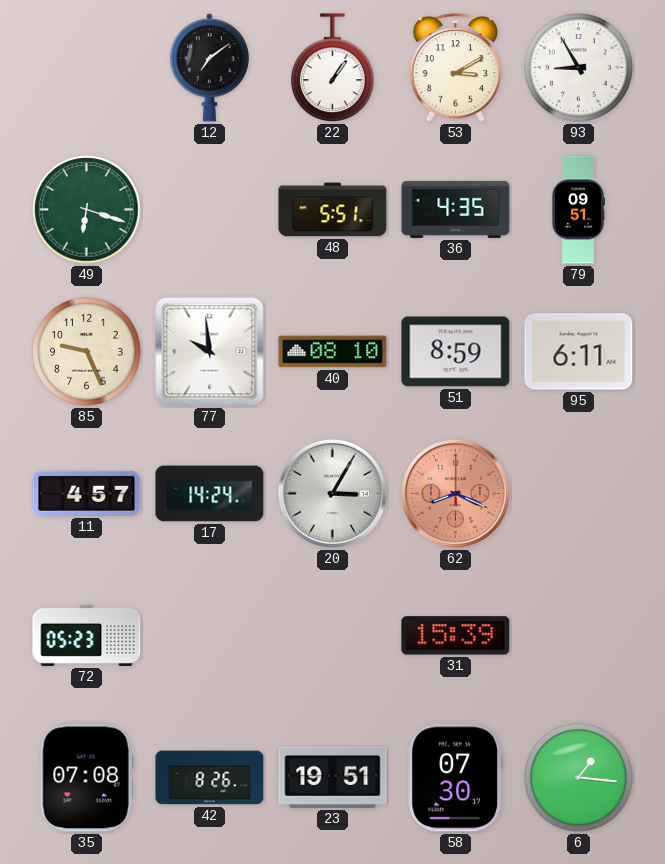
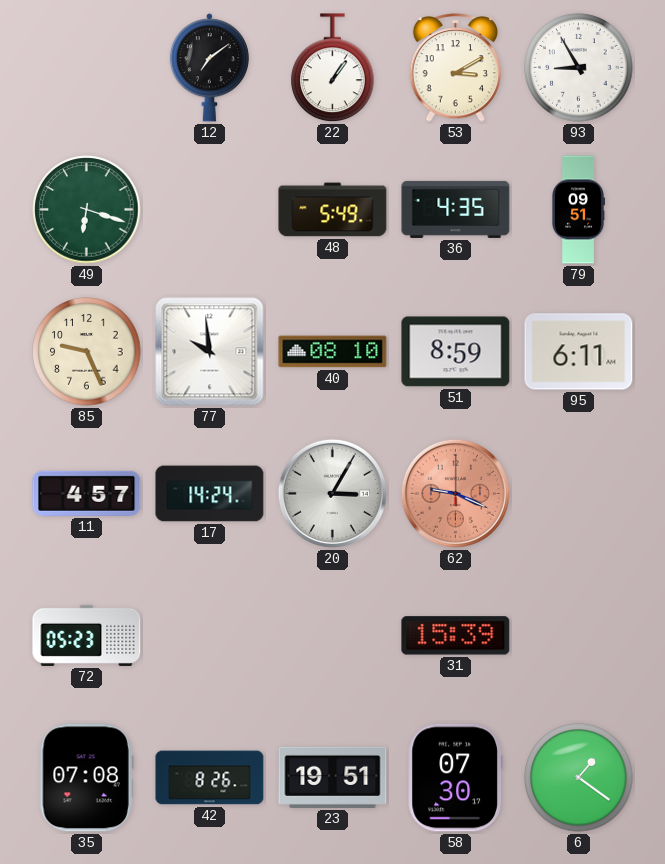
48: 5:51 -> 5:49 (333, 210)
62: 8:19 -> 9:19 (455, 493)
6: 1:16 -> 1:21 (579, 778)
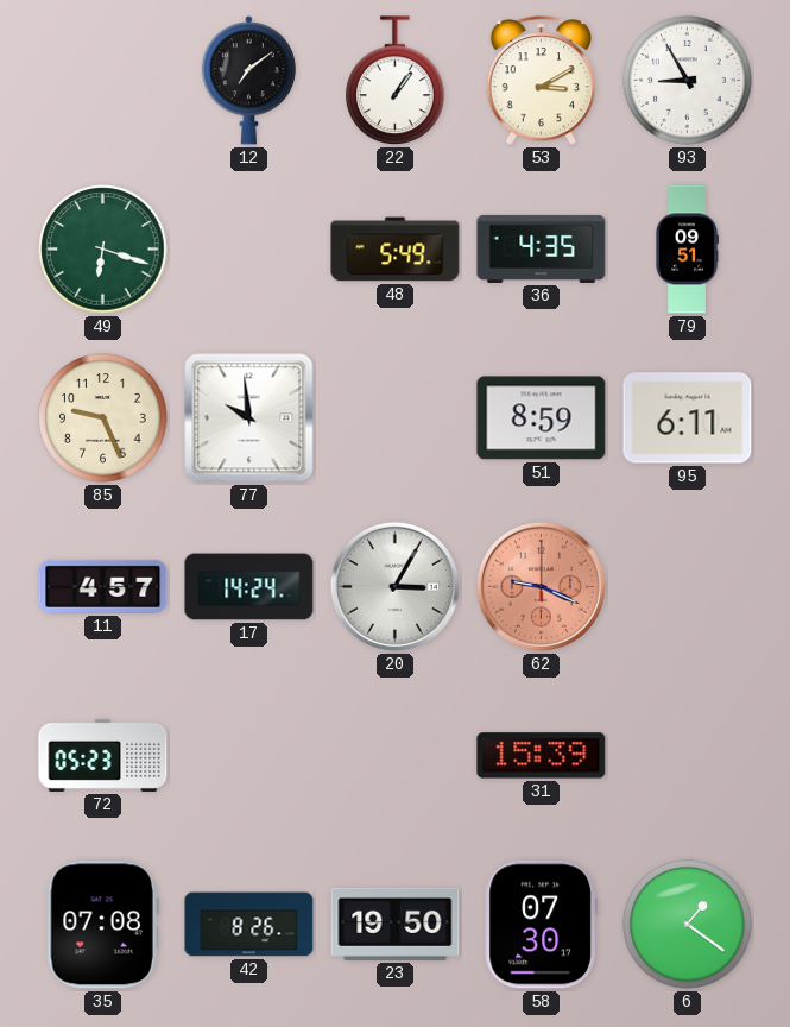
40: 08:10 -> none (333, 352)
23: 19:51 -> 19:50 (396, 924)
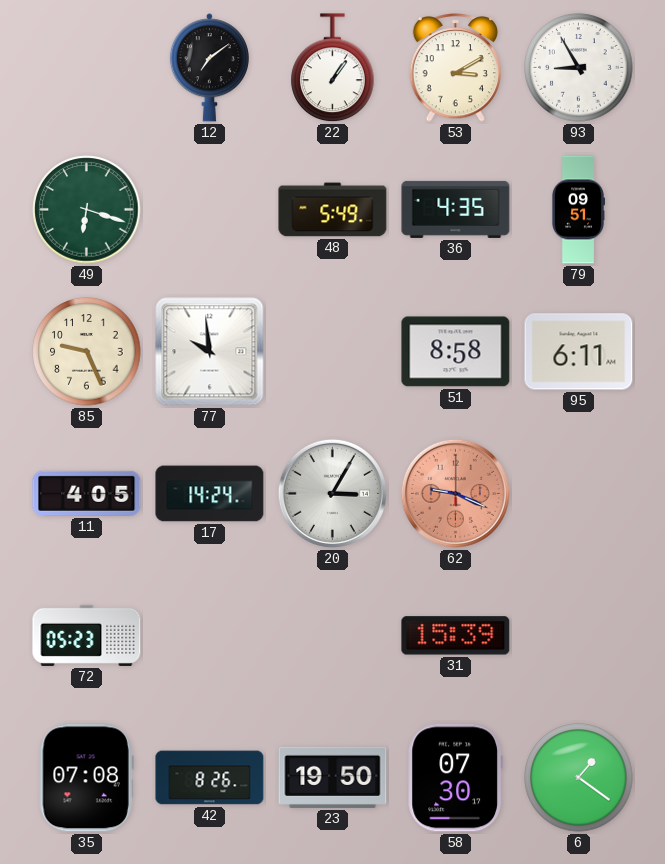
51: 8:59 -> 8:58 (456, 352)
11: 4:57 -> 4:05 (87, 493)
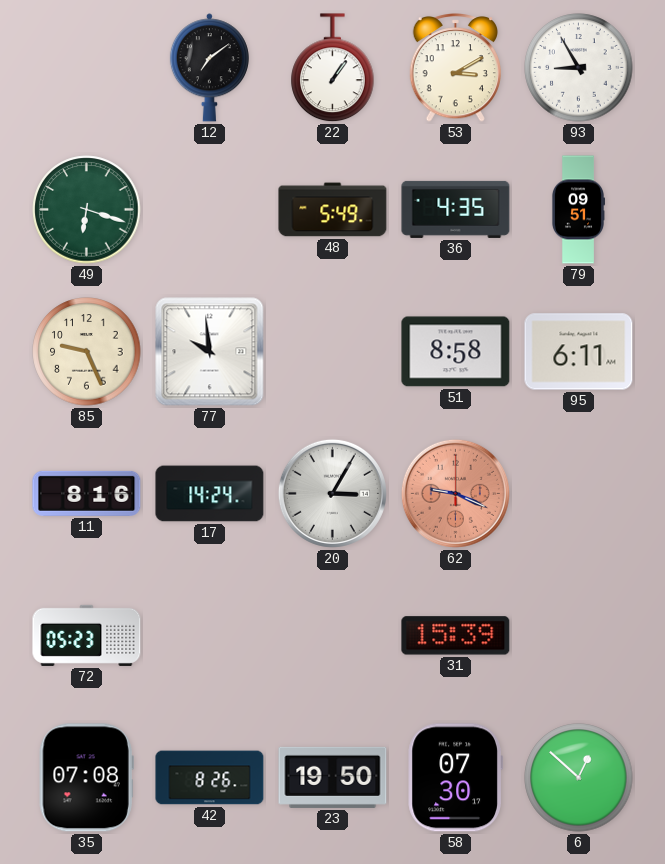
11: 4:05 -> 8:16 (87, 493)
6: 1:21 -> 12:52 (579, 778)
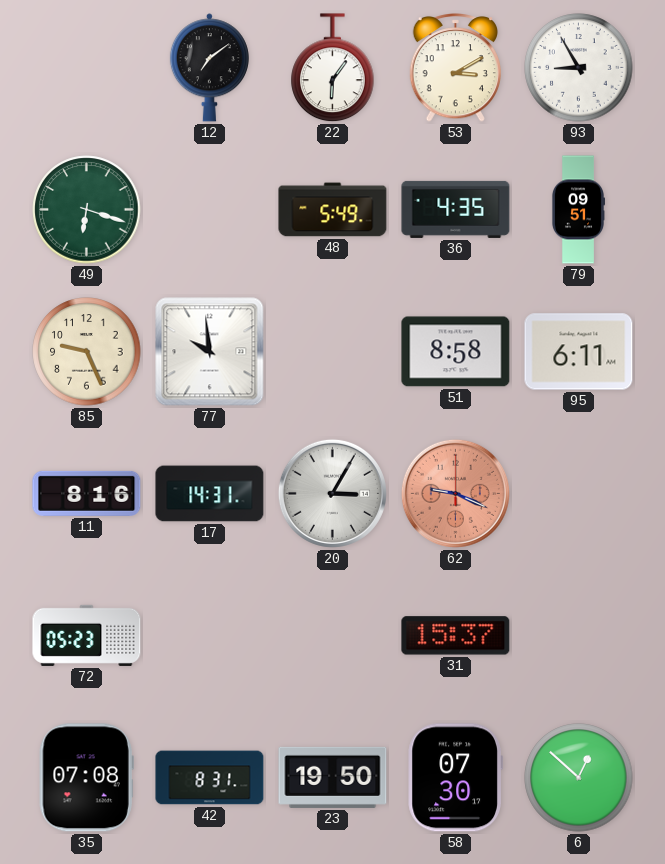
22: 1:06 -> 6:06 (333, 68)
17: 14:24 -> 14:31 (210, 494)
31: 15:39 -> 15:37 (456, 636)
42: 8:26 -> 8:31 (210, 778)
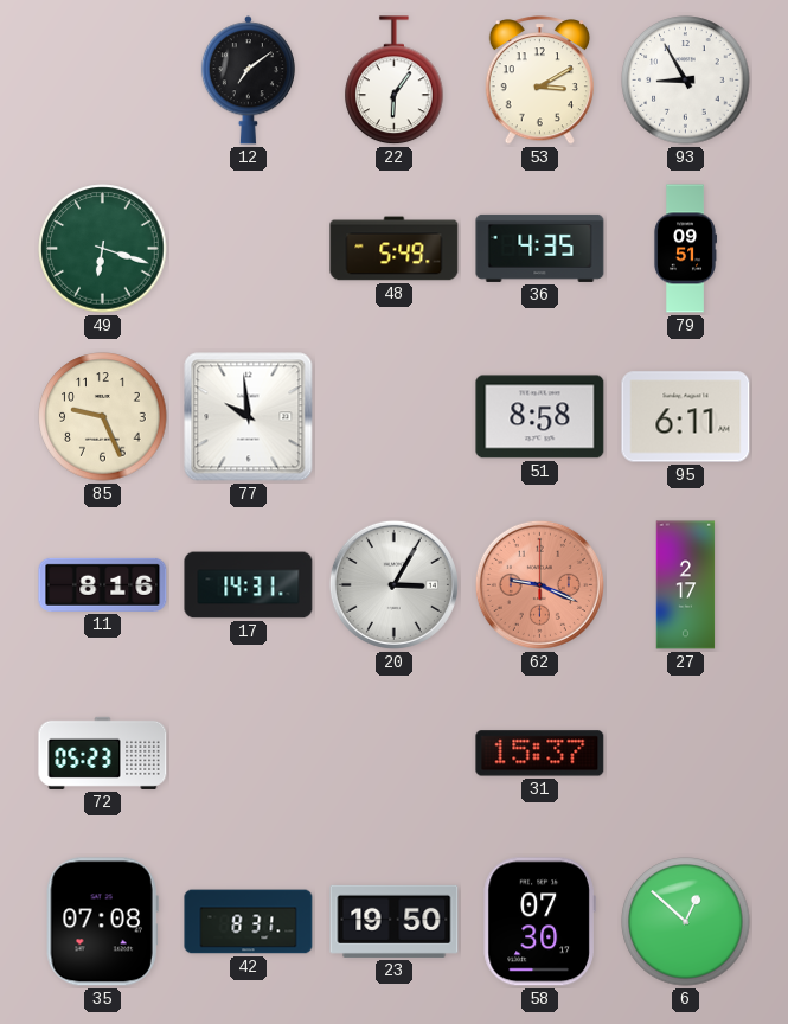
27: none -> 2:17 (686, 585)
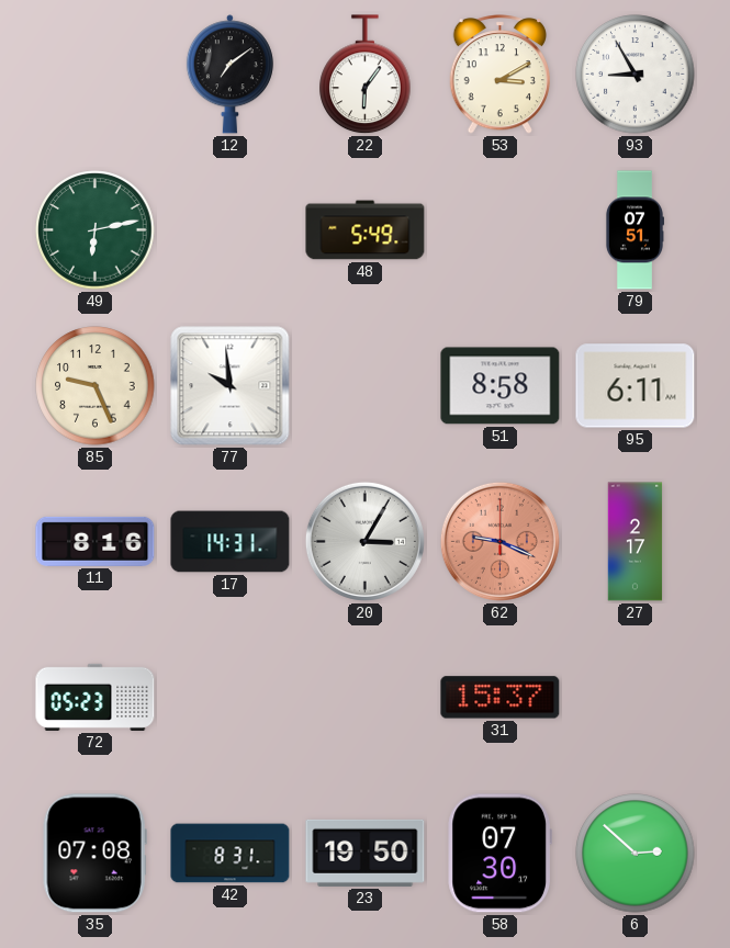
49: 6:18 -> 6:13 (96, 230)
36: 4:35 -> none (540, 248)
79: 09:51 -> 07:51 (633, 230)
6: 12:52 -> 2:52 (636, 854)
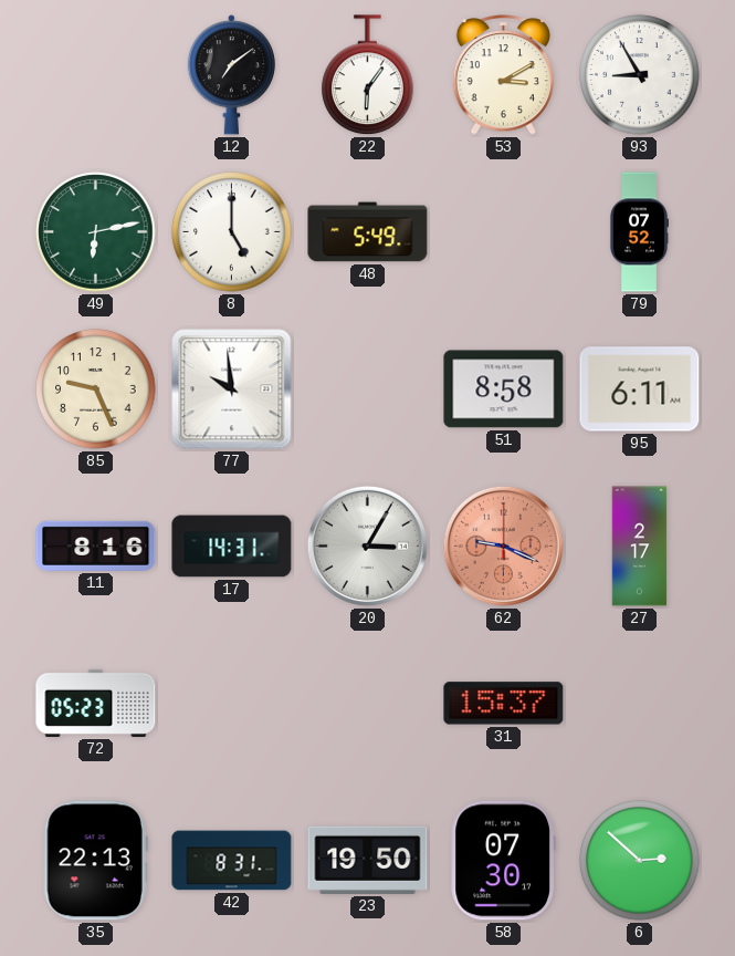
8: none -> 5:00 (232, 232)
79: 07:51 -> 07:52 (638, 232)
35: 07:08 -> 22:13 (95, 861)
